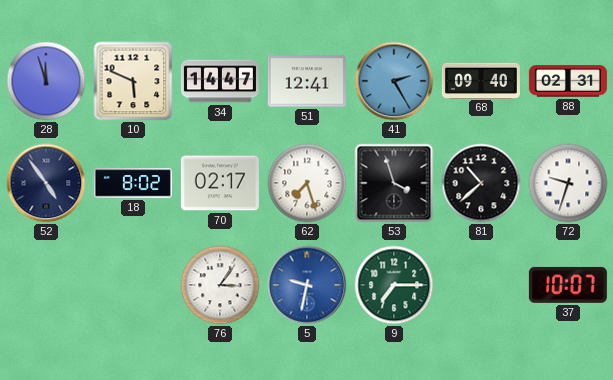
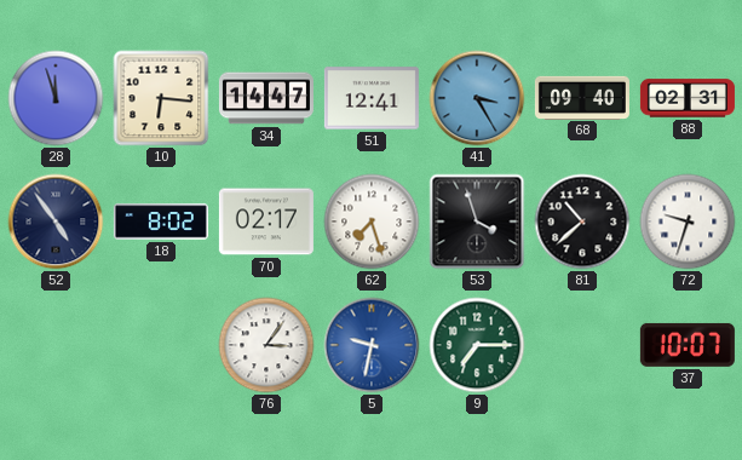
10: 5:49 -> 6:16 (161, 98)
41: 2:25 -> 3:25 (477, 98)
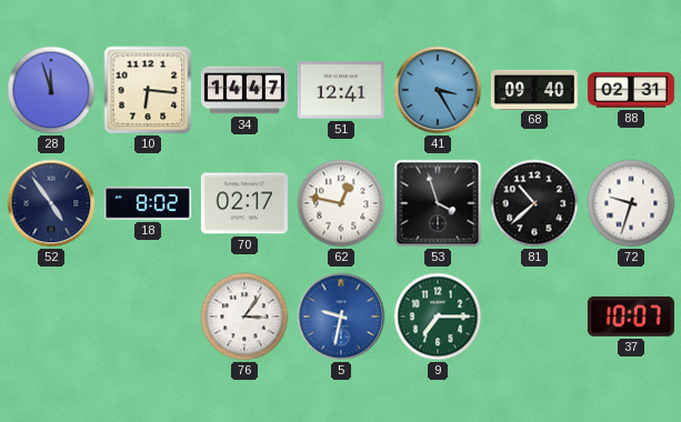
62: 7:27 -> 12:47 (341, 203)
